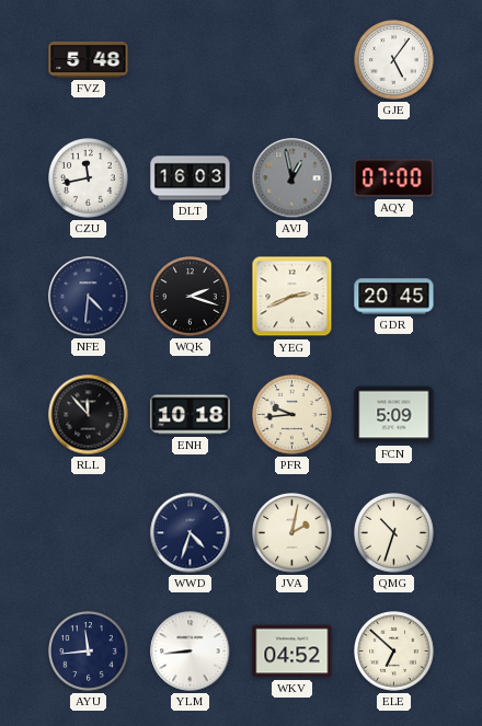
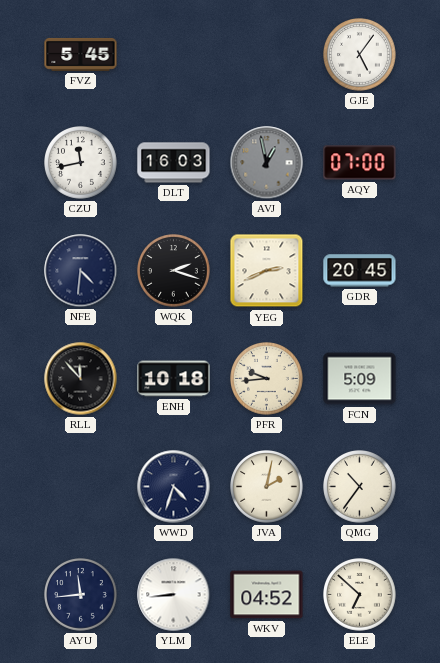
FVZ: 5:48 -> 5:45 (81, 54)
QMG: 10:33 -> 10:36 (360, 487)
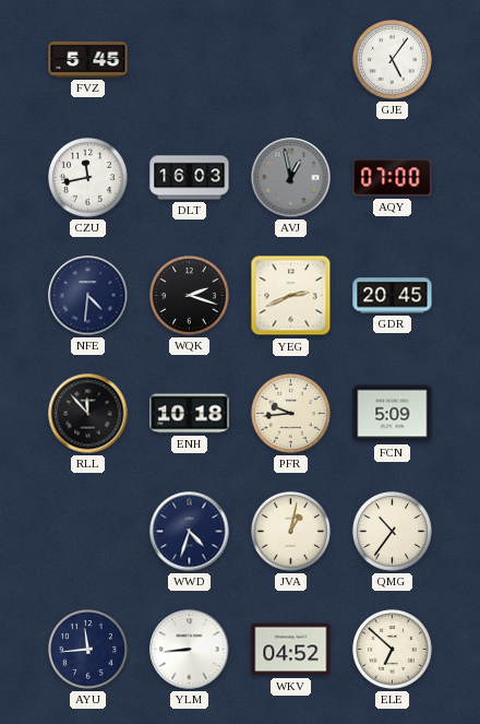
JVA: 2:02 -> 1:02 (291, 532)
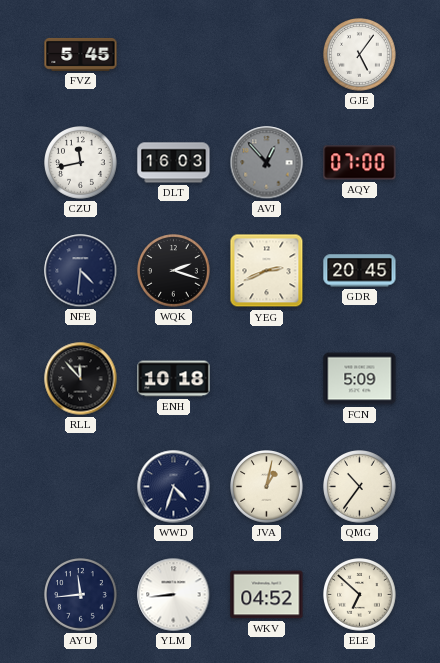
AVJ: 12:58 -> 12:53 (267, 163)
PFR: 9:44 -> none (291, 414)
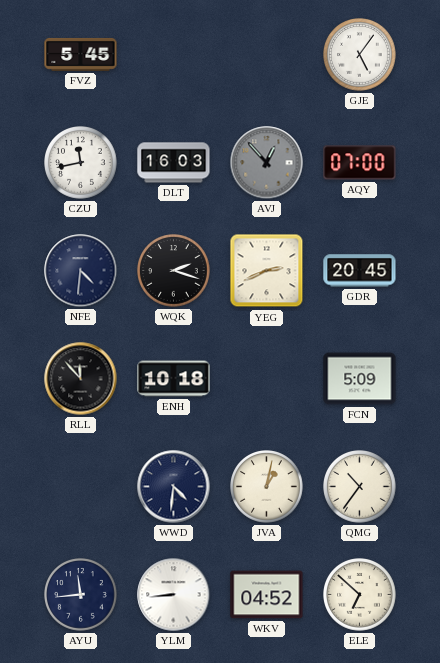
WWD: 4:33 -> 4:31 (174, 487)
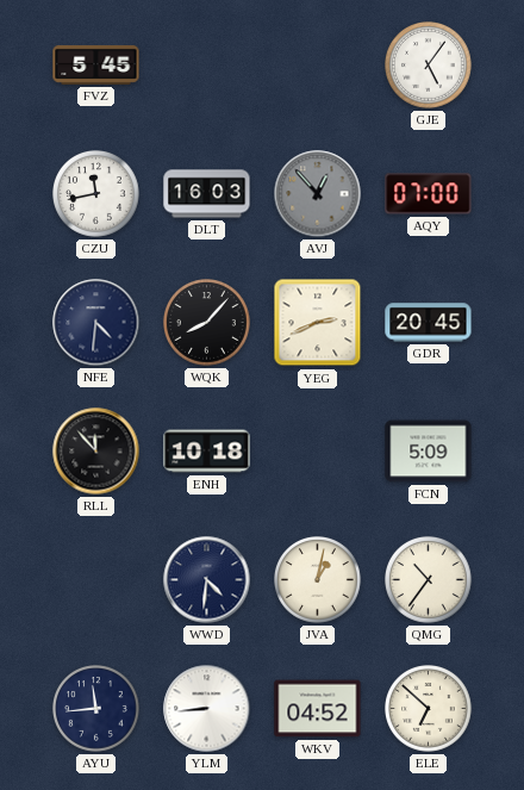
WQK: 2:18 -> 8:07 (207, 323)
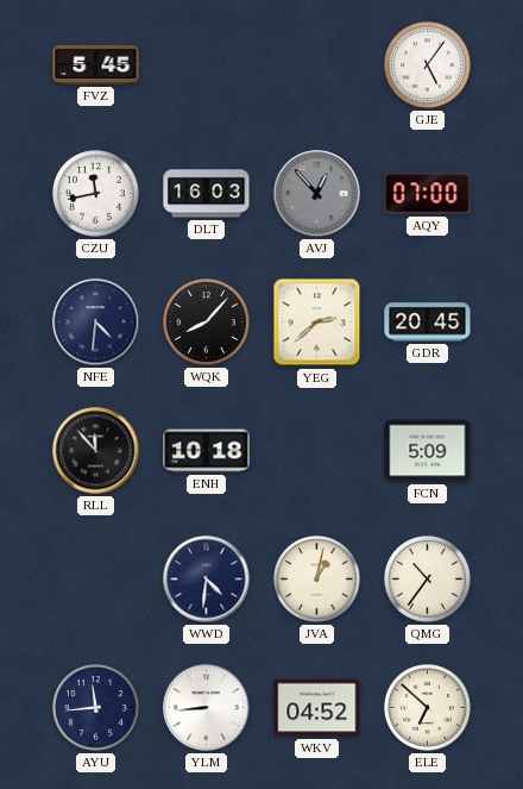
YEG: 2:41 -> 2:38 (317, 323)
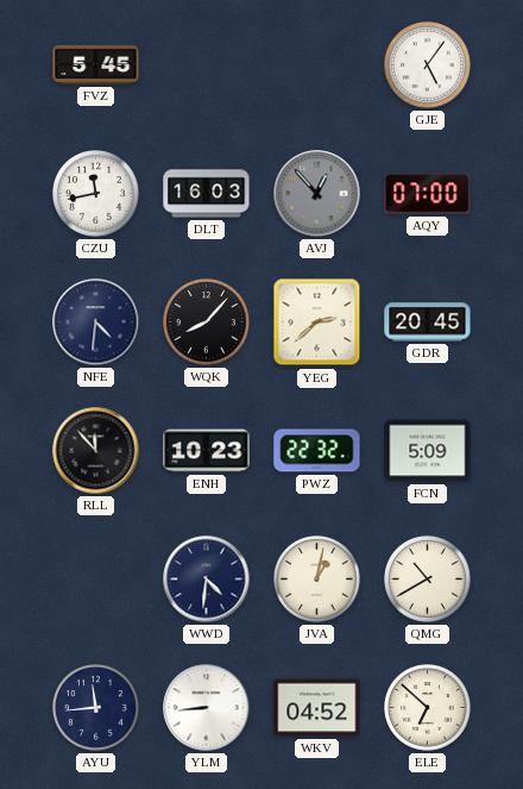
ENH: 10:18 -> 10:23 (207, 451)
PWZ: none -> 22:32 (317, 451)
QMG: 10:36 -> 10:40 (428, 580)
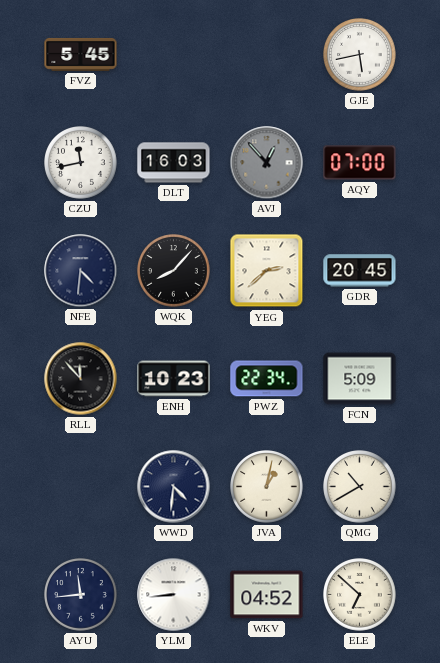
GJE: 5:06 -> 5:43 (360, 55)
PWZ: 22:32 -> 22:34 (267, 379)
